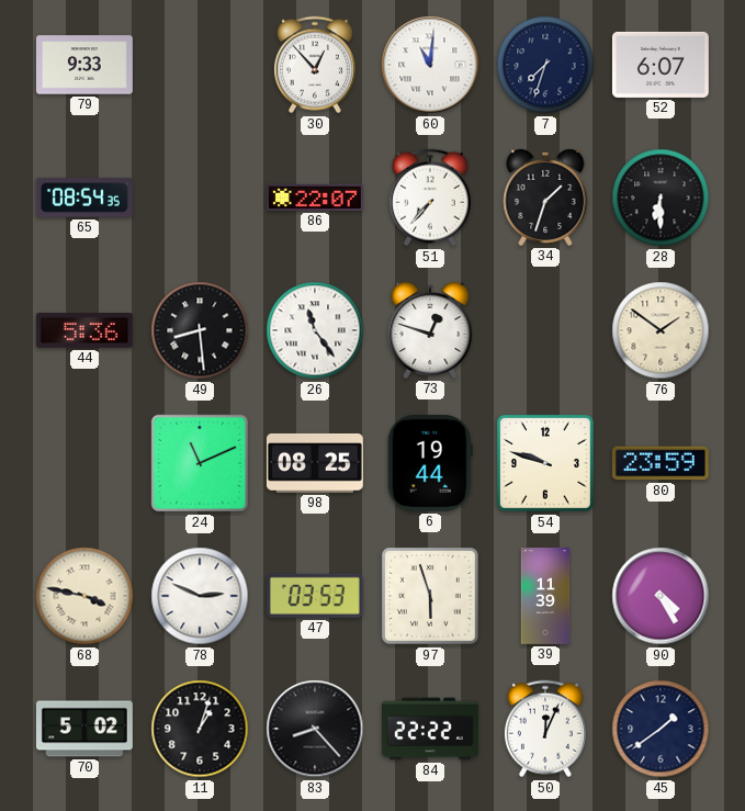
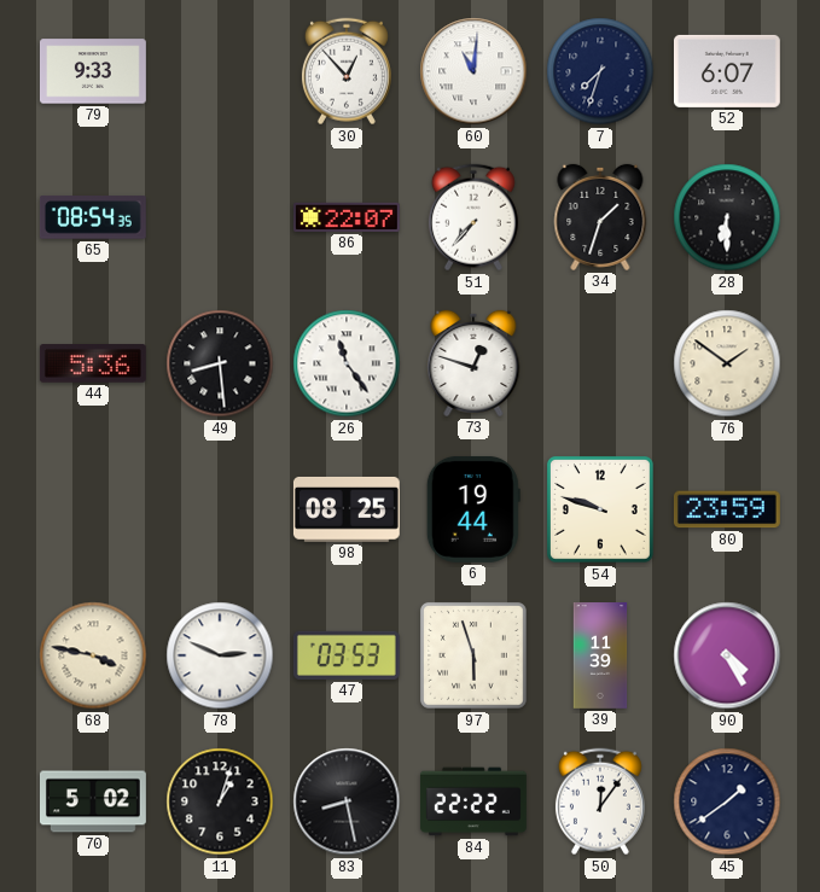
24: 11:11 -> none (200, 463)
83: 8:23 -> 8:28 (347, 801)
50: 12:04 -> 12:06 (600, 801)
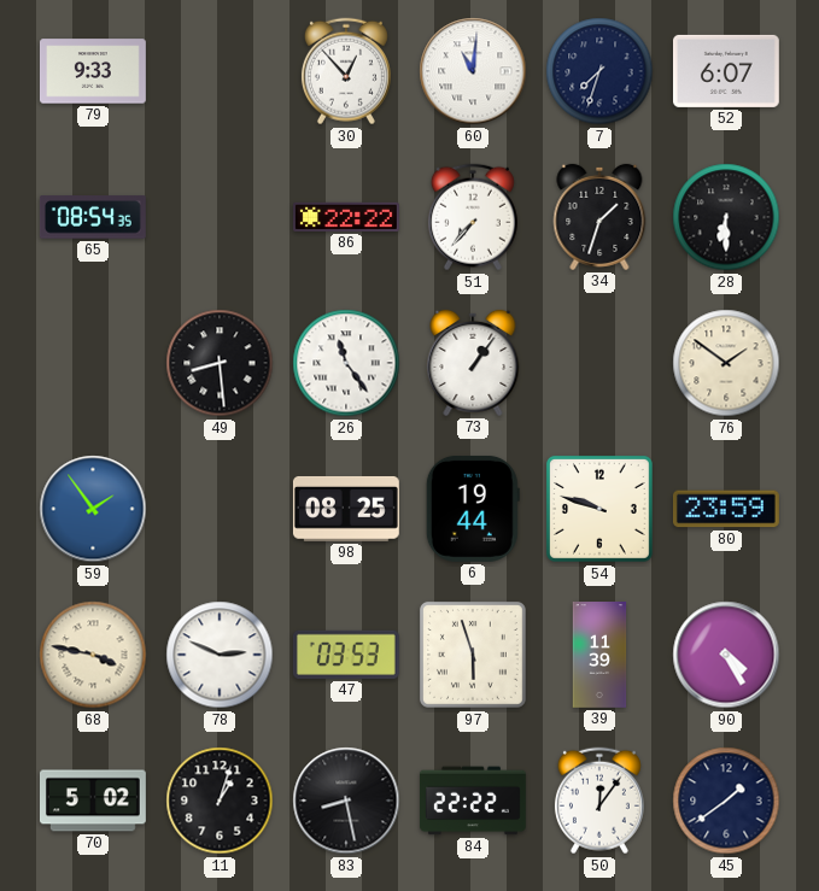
86: 22:07 -> 22:22 (346, 217)
44: 5:36 -> none (93, 365)
73: 12:48 -> 1:06 (473, 363)
59: none -> 1:54 (93, 509)
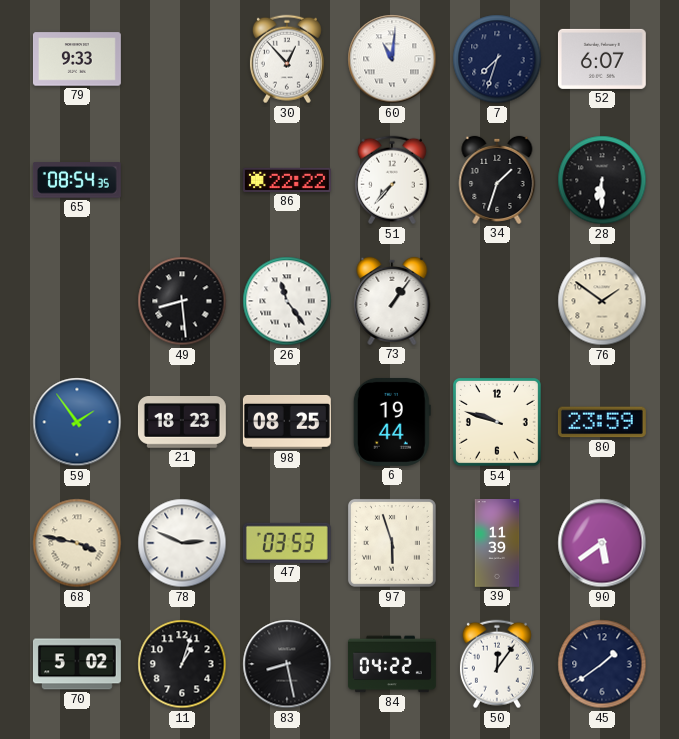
21: none -> 18:23 (182, 423)
90: 4:25 -> 5:39 (602, 543)
84: 22:22 -> 04:22 (392, 664)
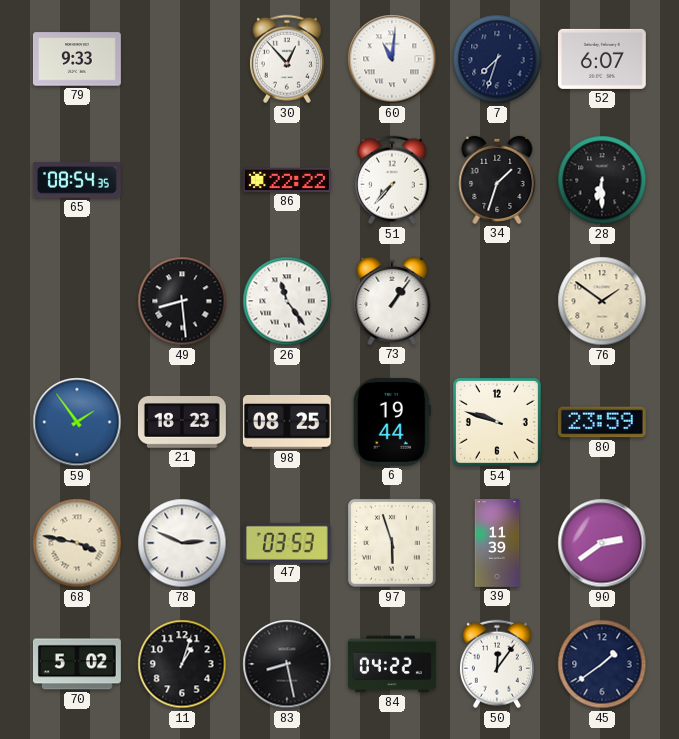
90: 5:39 -> 2:39 (602, 543)
